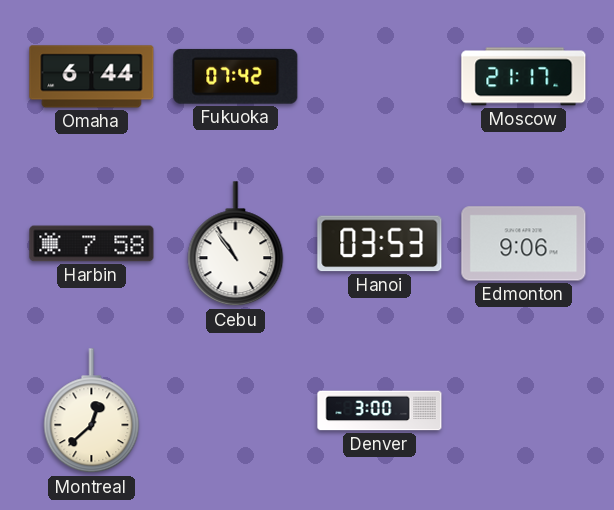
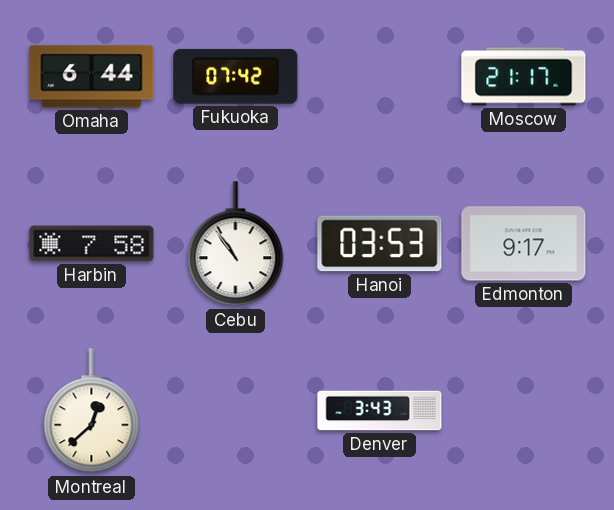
Edmonton: 9:06 -> 9:17 (524, 244)
Denver: 3:00 -> 3:43 (380, 411)
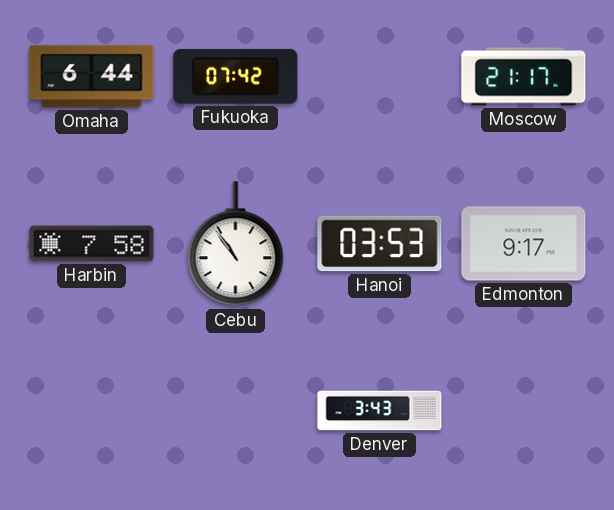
Montreal: 12:38 -> none (92, 411)
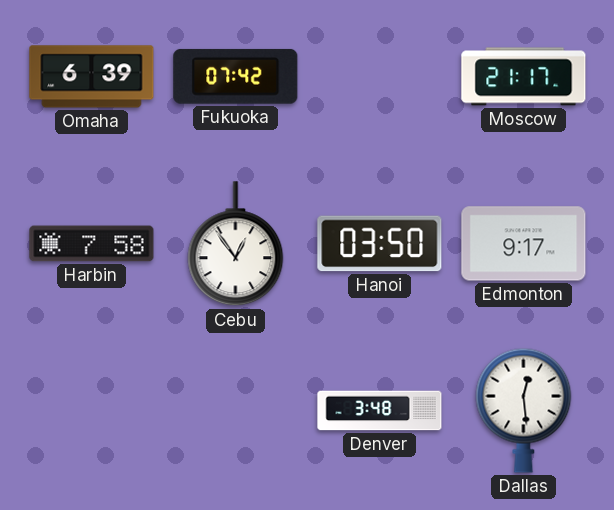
Omaha: 6:44 -> 6:39 (92, 77)
Cebu: 10:54 -> 12:54 (236, 244)
Hanoi: 03:53 -> 03:50 (380, 244)
Denver: 3:43 -> 3:48 (380, 411)
Dallas: none -> 12:29 (524, 410)
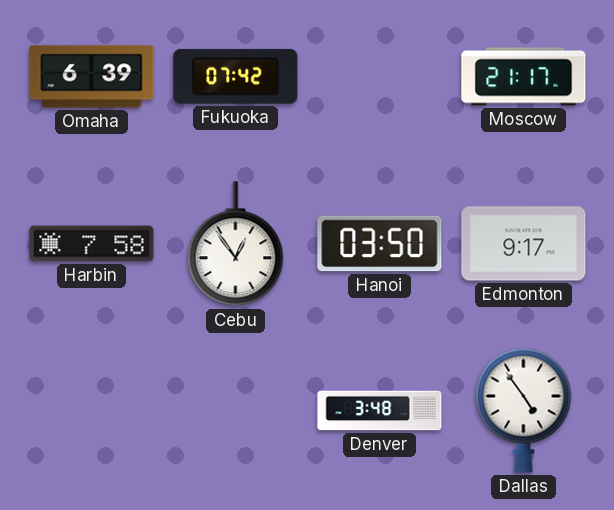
Dallas: 12:29 -> 4:54 (524, 410)
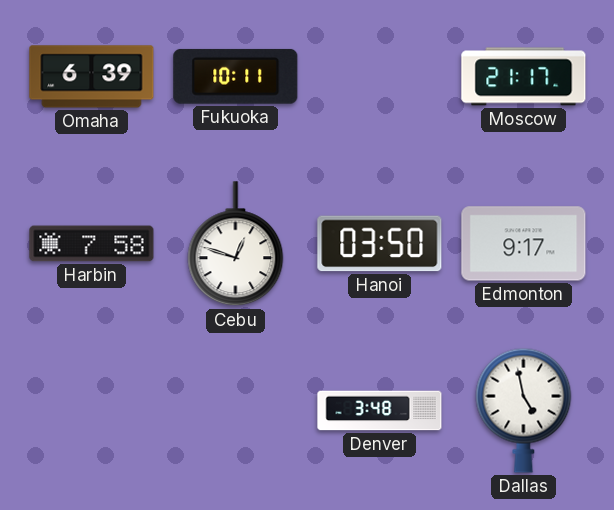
Fukuoka: 07:42 -> 10:11 (236, 76)
Cebu: 12:54 -> 12:48 (236, 244)
Dallas: 4:54 -> 4:58 (524, 410)
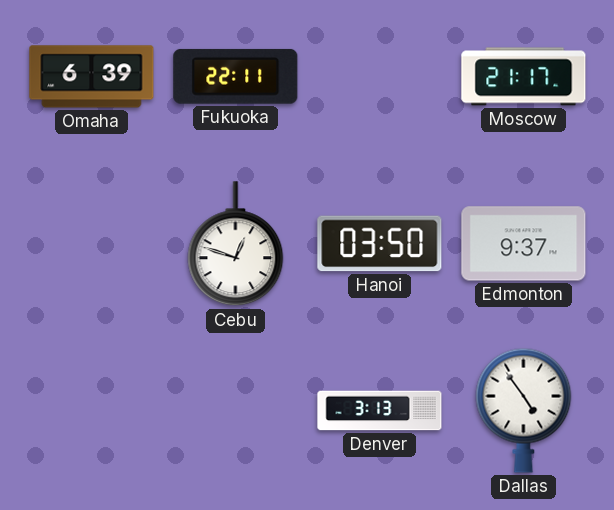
Fukuoka: 10:11 -> 22:11 (236, 76)
Harbin: 7:58 -> none (92, 244)
Edmonton: 9:17 -> 9:37 (524, 244)
Denver: 3:48 -> 3:13 (380, 411)
Dallas: 4:58 -> 4:54 (524, 410)
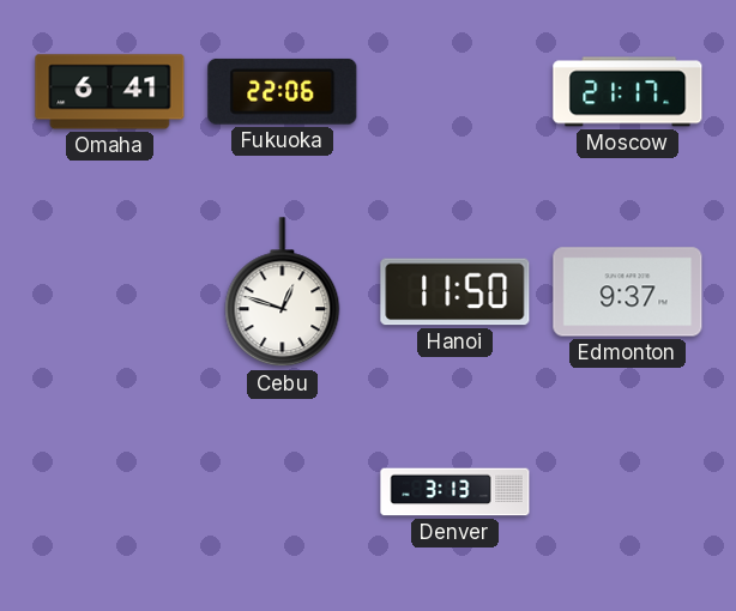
Omaha: 6:39 -> 6:41 (110, 92)
Fukuoka: 22:11 -> 22:06 (283, 91)
Hanoi: 03:50 -> 11:50 (456, 292)
Dallas: 4:54 -> none (524, 410)
